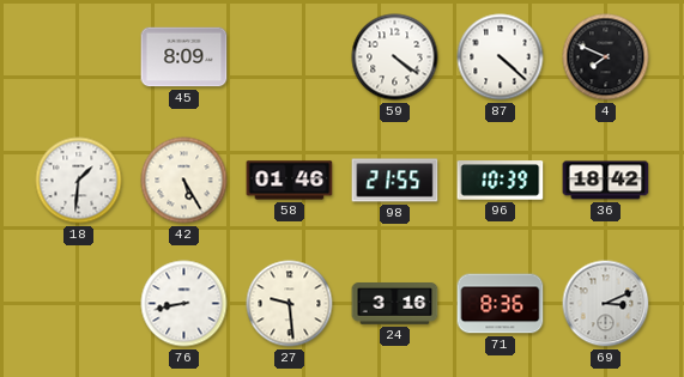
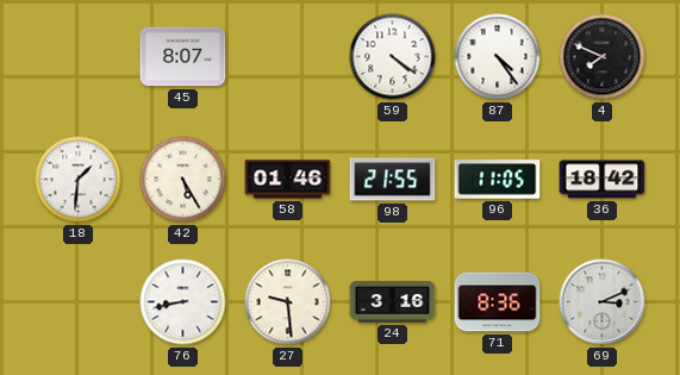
45: 8:09 -> 8:07 (183, 57)
87: 4:22 -> 4:24 (498, 57)
96: 10:39 -> 11:05 (498, 180)
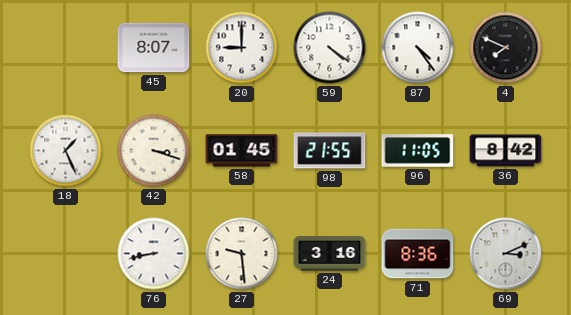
20: none -> 9:00 (242, 48)
18: 1:31 -> 1:26 (66, 151)
42: 5:25 -> 3:18 (154, 151)
58: 01:46 -> 01:45 (242, 151)
36: 18:42 -> 8:42 (506, 151)
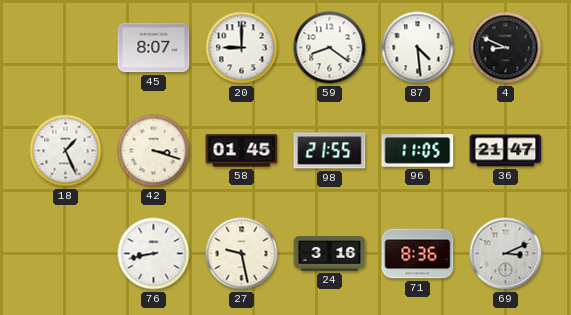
59: 4:21 -> 8:21 (330, 48)
87: 4:24 -> 4:29 (418, 48)
4: 7:49 -> 8:49 (506, 48)
36: 8:42 -> 21:47 (506, 151)
27: 9:29 -> 9:28 (242, 254)
